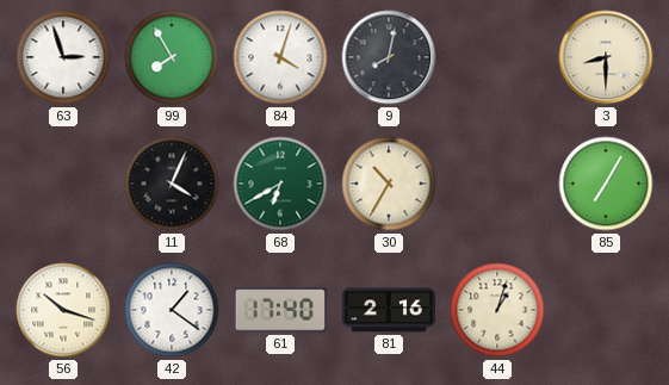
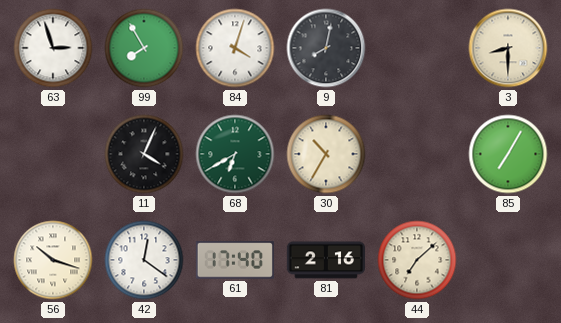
42: 1:21 -> 12:21 (144, 260)
44: 1:03 -> 7:08 (417, 260)
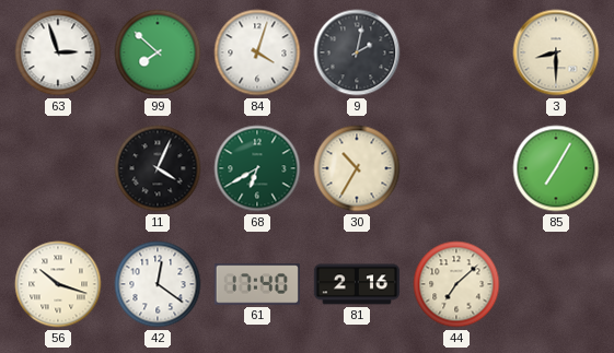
99: 7:55 -> 7:52 (158, 52)
9: 8:02 -> 2:02 (357, 52)
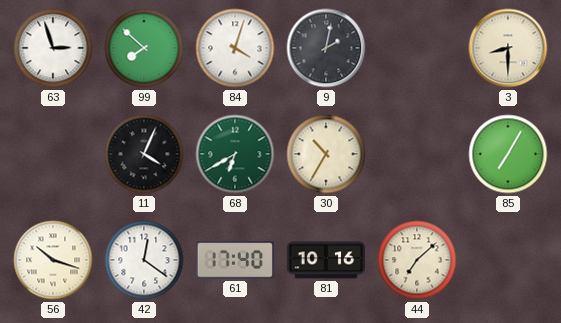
81: 2:16 -> 10:16 (325, 260)
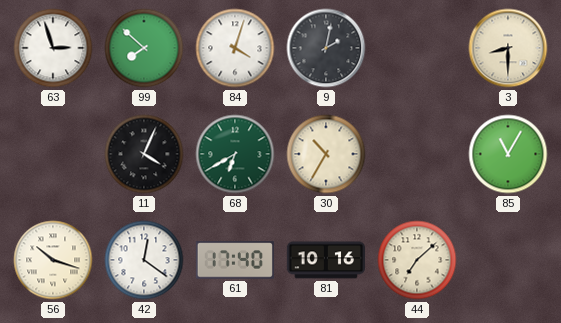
85: 7:05 -> 11:05 (508, 154)
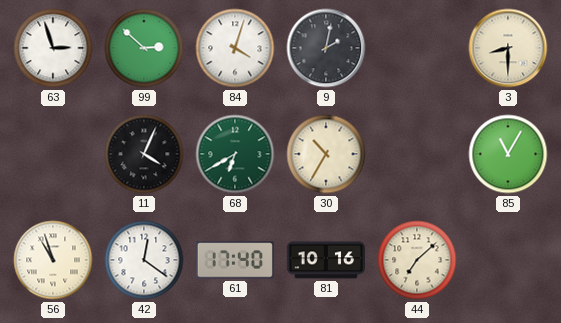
99: 7:52 -> 2:52 (144, 48)
56: 10:18 -> 10:57 (53, 260)
